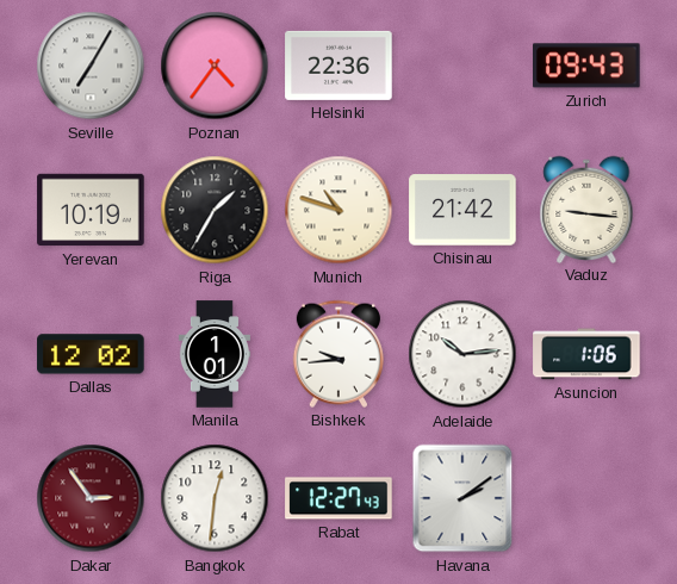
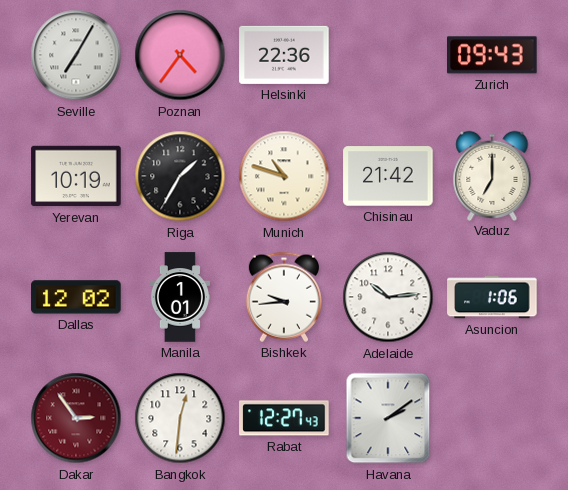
Vaduz: 9:16 -> 7:00 (492, 175)
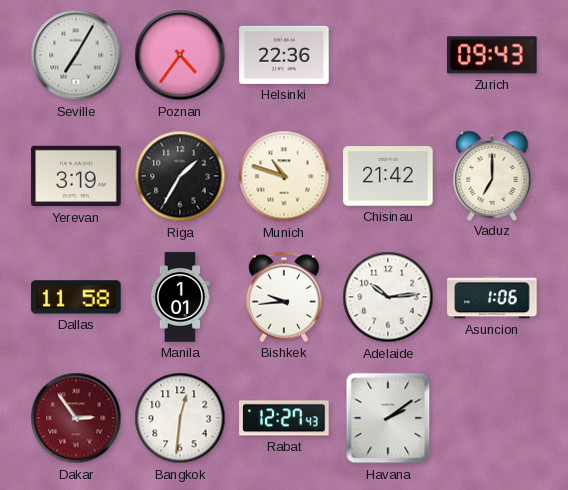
Yerevan: 10:19 -> 3:19 (76, 176)
Dallas: 12:02 -> 11:58 (76, 297)
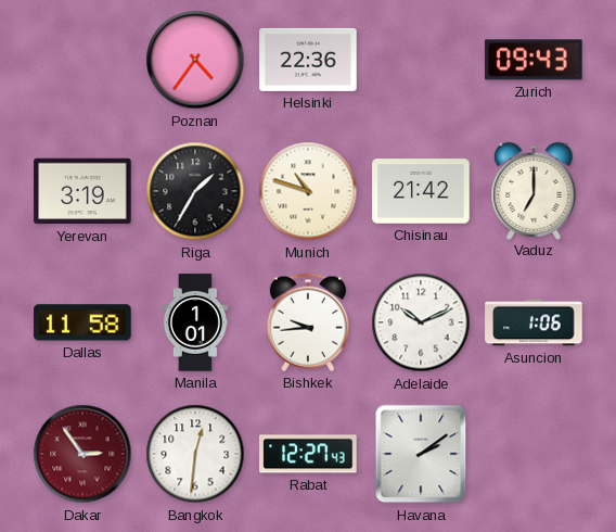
Seville: 7:05 -> none (76, 55)
Adelaide: 10:14 -> 10:11 (421, 322)
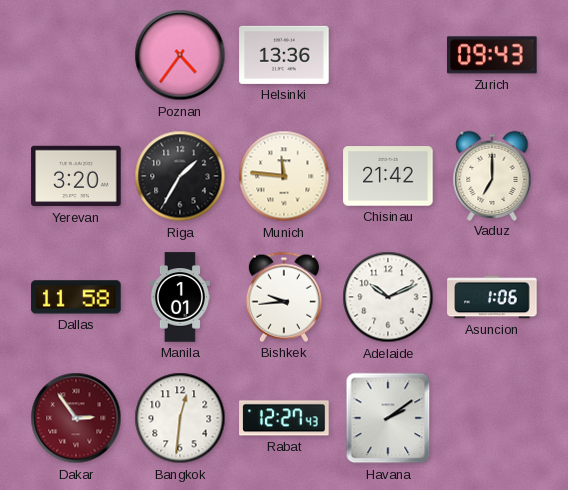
Helsinki: 22:36 -> 13:36 (284, 55)
Yerevan: 3:19 -> 3:20 (76, 176)
Munich: 10:48 -> 11:46 (284, 176)
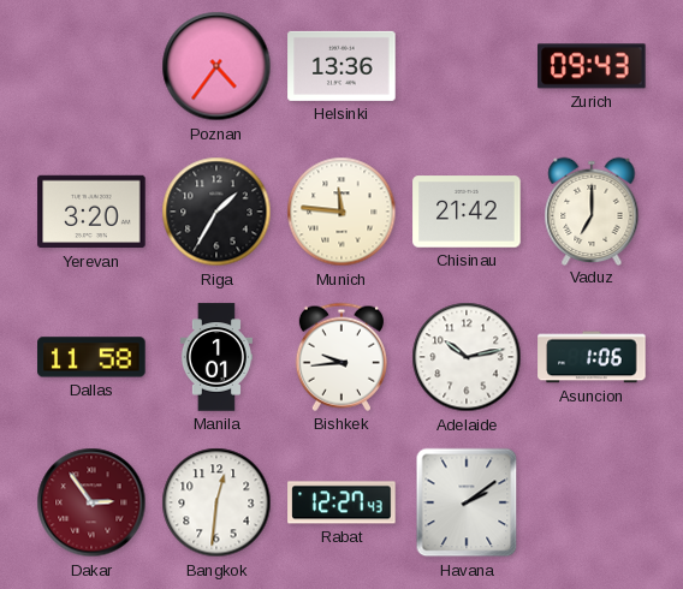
Adelaide: 10:11 -> 10:13 (467, 357)
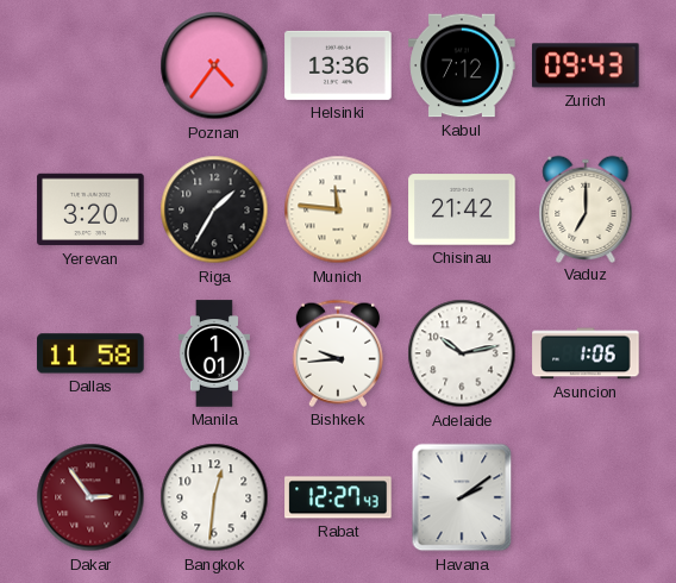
Kabul: none -> 7:12 (462, 65)
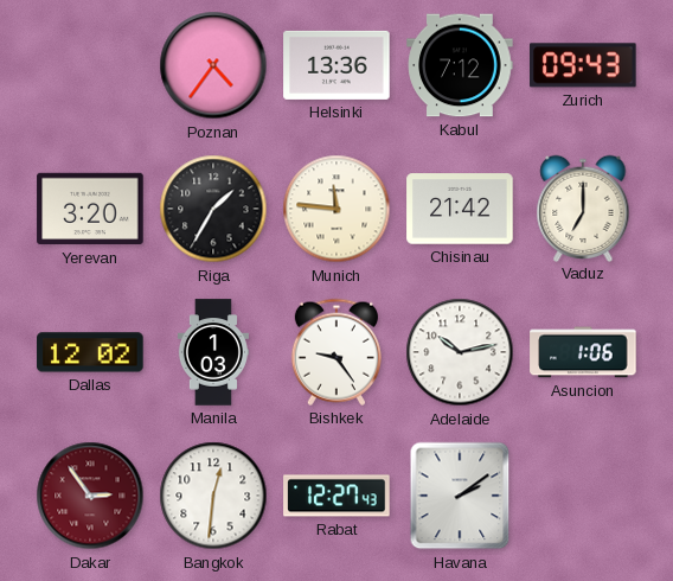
Dallas: 11:58 -> 12:02 (90, 352)
Manila: 1:01 -> 1:03 (213, 352)
Bishkek: 9:44 -> 9:24 (336, 352)
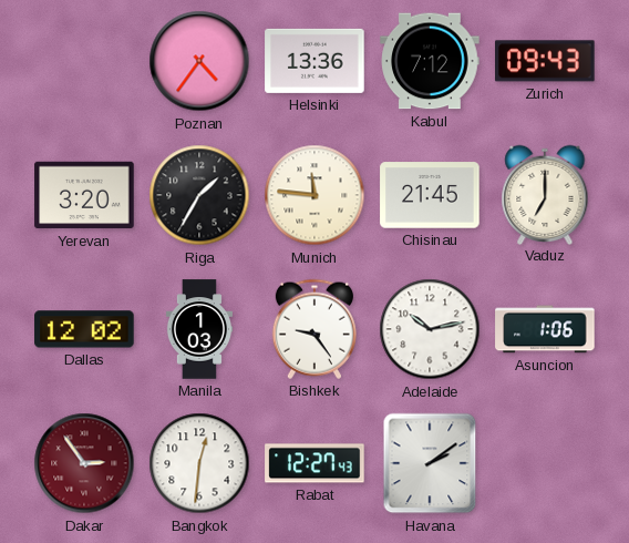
Chisinau: 21:42 -> 21:45 (430, 195)
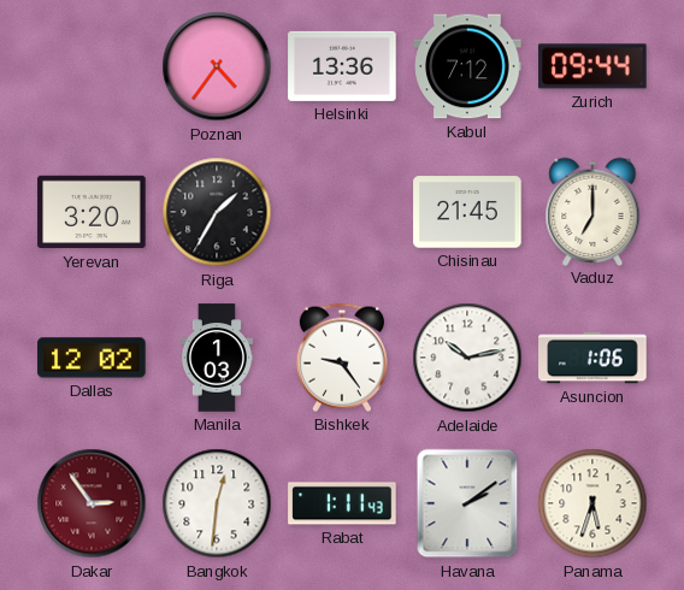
Zurich: 09:43 -> 09:44 (594, 66)
Munich: 11:46 -> none (314, 195)
Rabat: 12:27 -> 1:11 (342, 503)
Panama: none -> 5:33 (592, 503)
